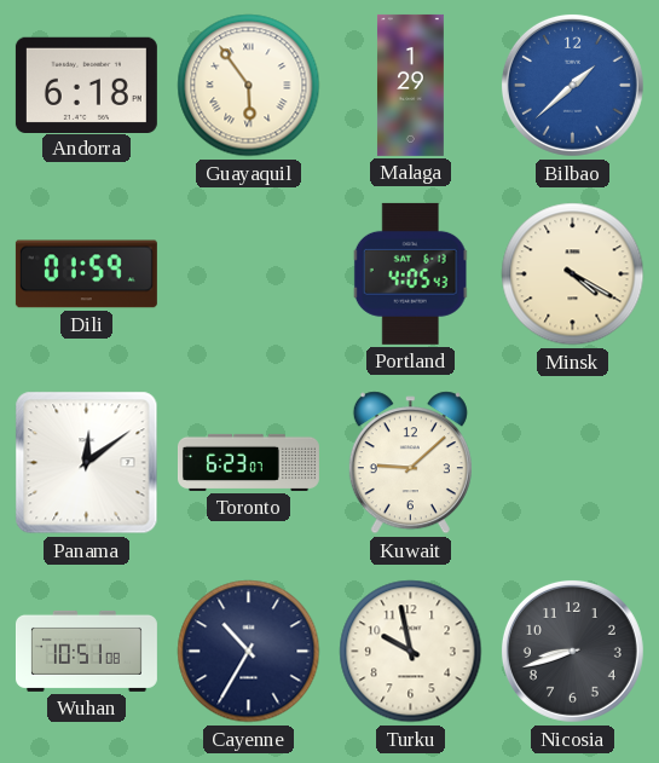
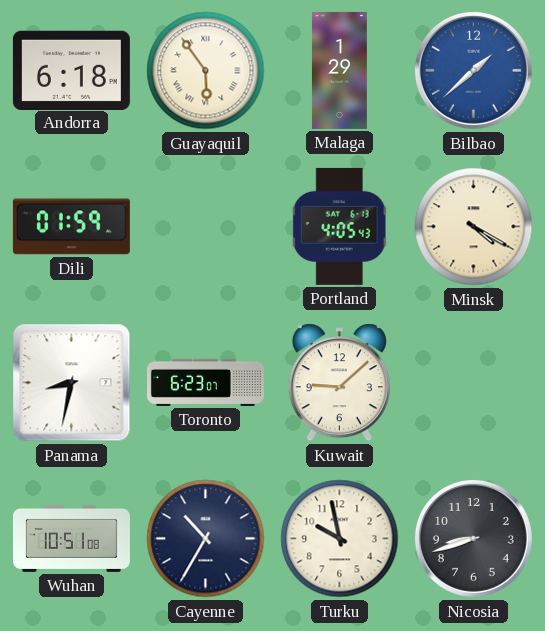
Panama: 12:09 -> 8:32 (72, 383)
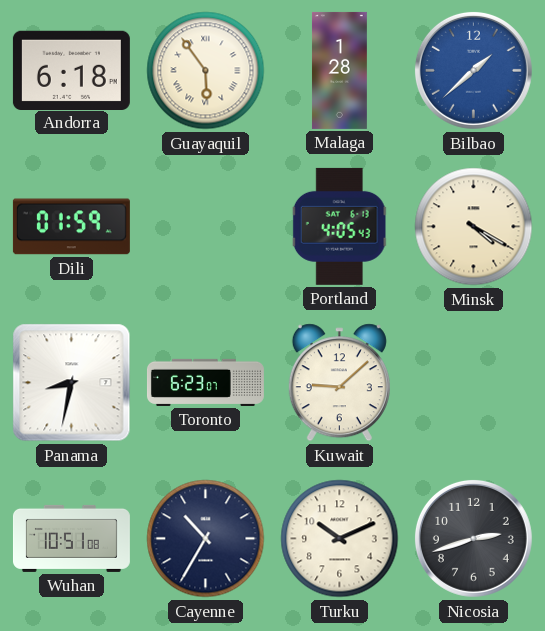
Malaga: 1:29 -> 1:28 (339, 70)
Turku: 9:58 -> 10:11 (340, 539)
Nicosia: 8:42 -> 2:42 (473, 538)
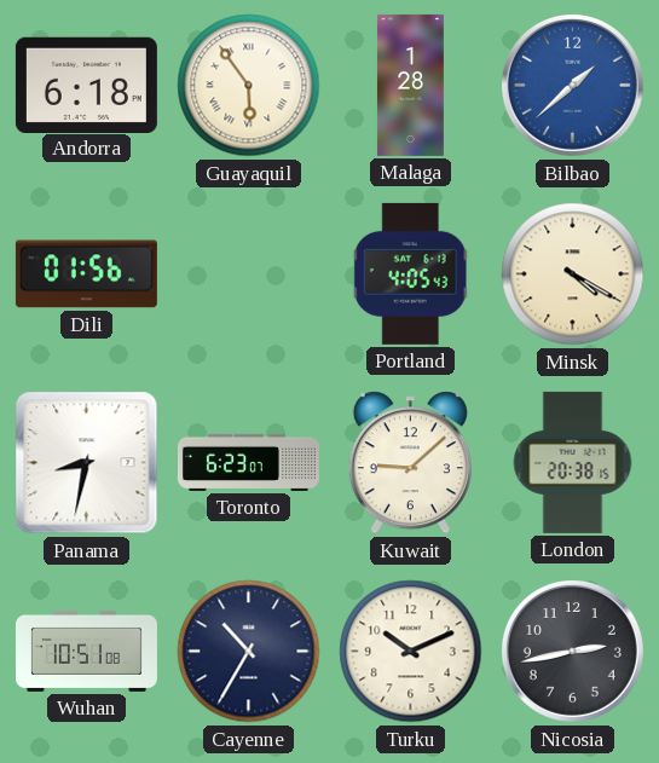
Dili: 01:59 -> 01:56 (86, 274)
London: none -> 20:38 (573, 462)
Nicosia: 2:42 -> 2:43 (572, 651)
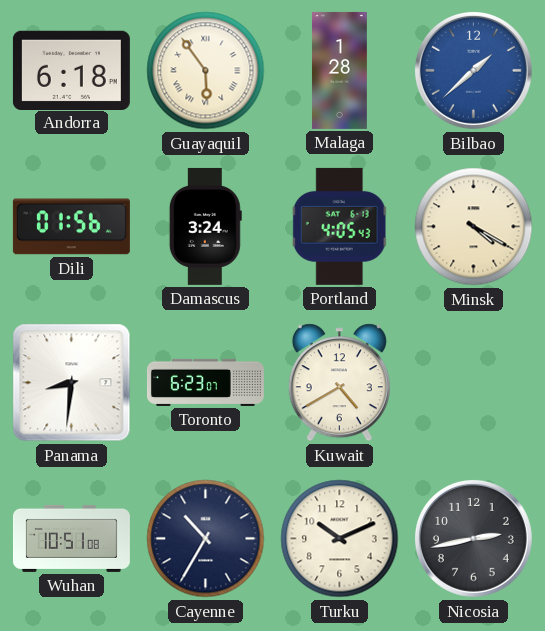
Damascus: none -> 3:24 (205, 226)
Panama: 8:32 -> 8:31 (72, 383)
Kuwait: 9:08 -> 4:40 (339, 383)
London: 20:38 -> none (573, 462)
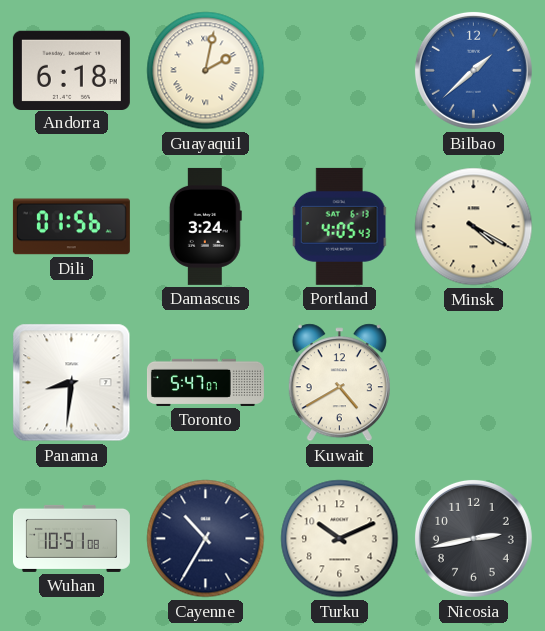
Guayaquil: 5:54 -> 2:02 (206, 71)
Malaga: 1:28 -> none (339, 70)
Toronto: 6:23 -> 5:47 (205, 382)
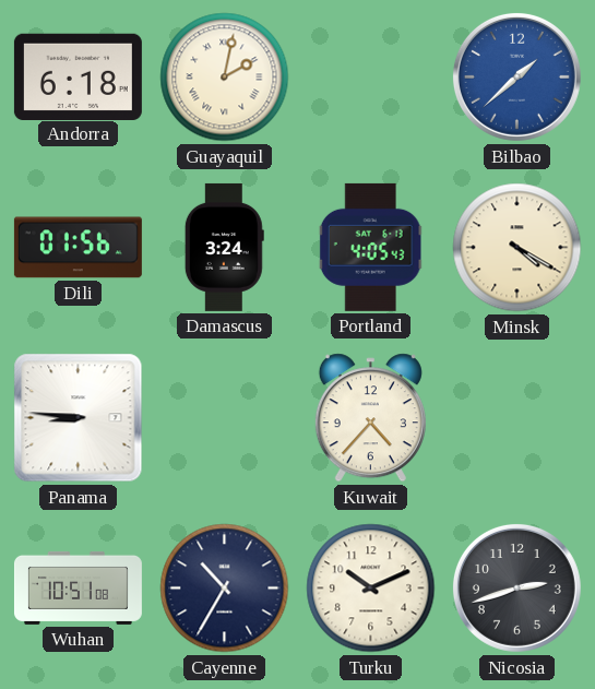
Panama: 8:31 -> 8:46 (79, 418)
Toronto: 5:47 -> none (205, 382)
Kuwait: 4:40 -> 4:37 (370, 418)
Nicosia: 2:43 -> 2:42 (516, 587)
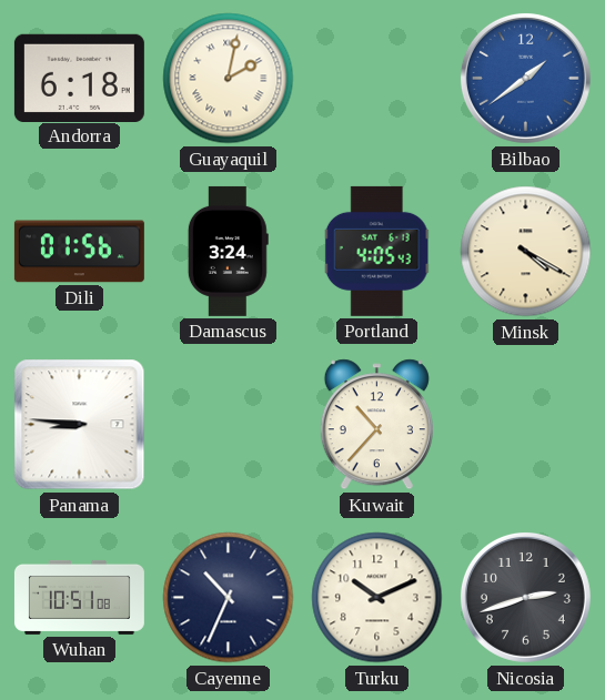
Bilbao: 1:38 -> 1:39 (525, 78)
Kuwait: 4:37 -> 10:37 (376, 425)
Cayenne: 10:35 -> 10:34 (229, 598)
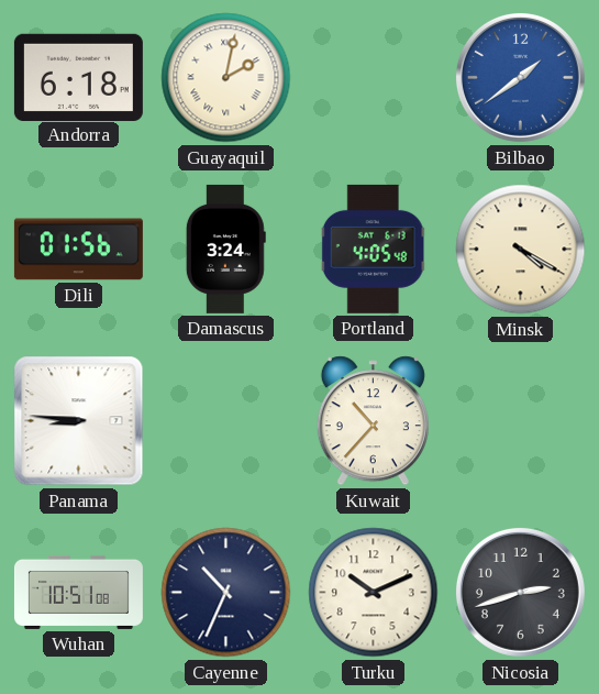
Portland: 4:05:43 -> 4:05:48 (374, 249)
